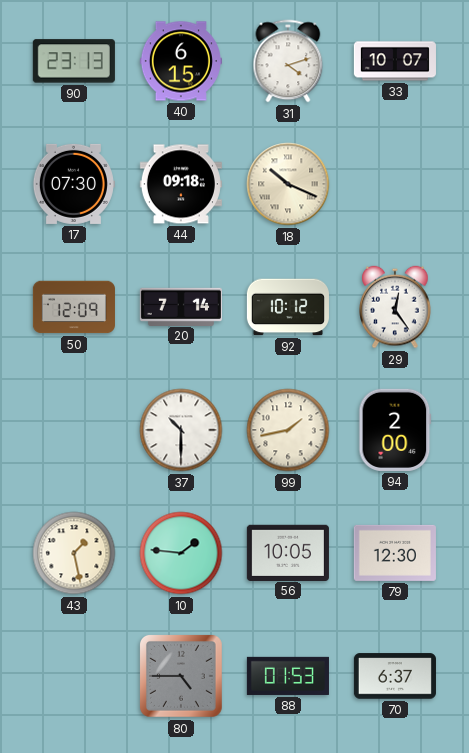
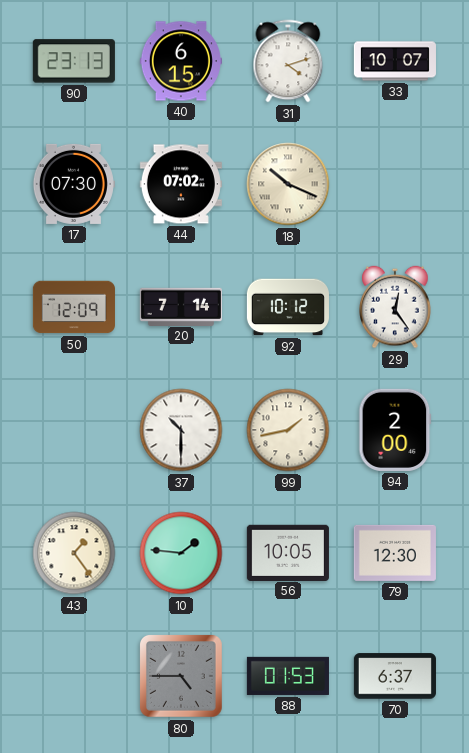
44: 09:18 -> 07:02 (181, 184)
43: 1:28 -> 1:24 (74, 553)
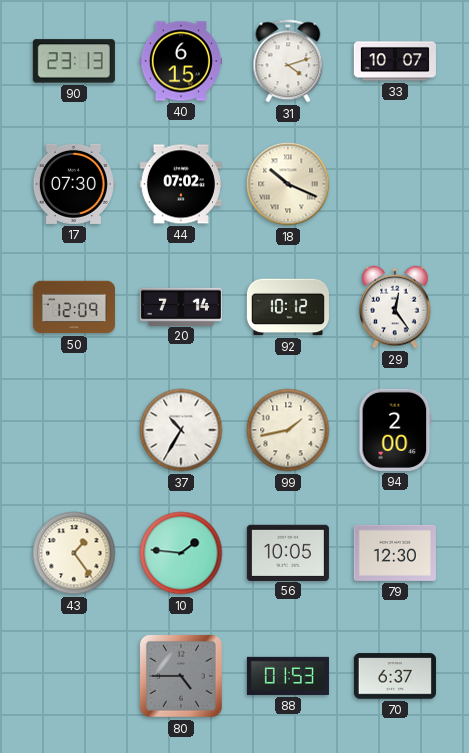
37: 10:30 -> 10:35 (181, 430)
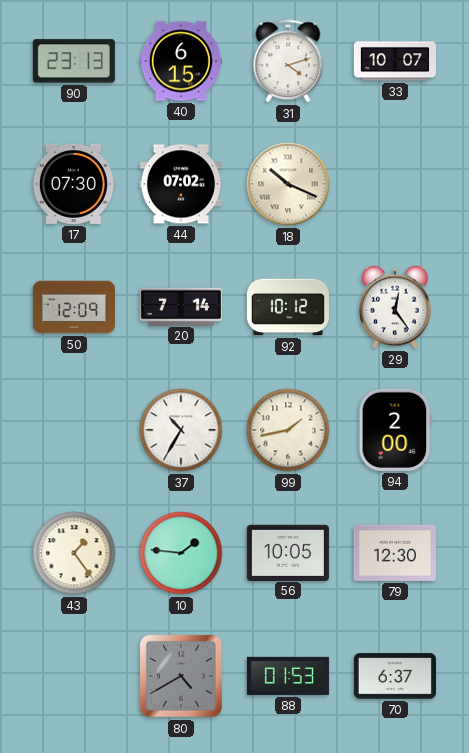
80: 4:45 -> 4:40 (181, 676)
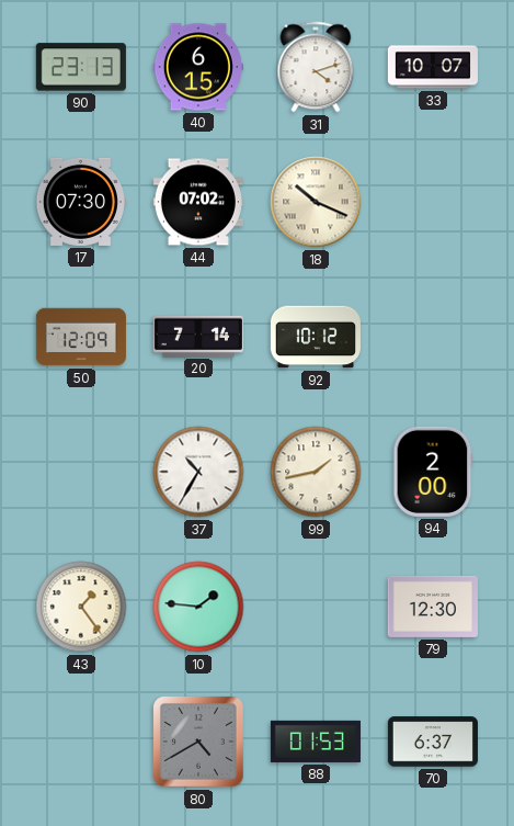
29: 12:24 -> none (395, 307)
56: 10:05 -> none (288, 552)
